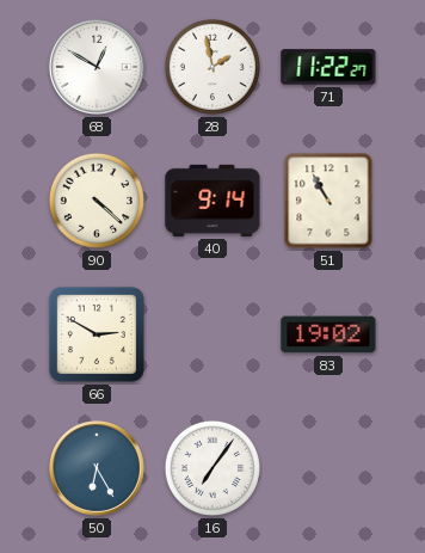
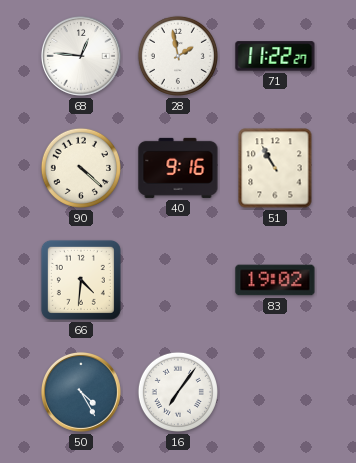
68: 12:50 -> 12:46 (81, 56)
40: 9:14 -> 9:16 (178, 168)
66: 2:50 -> 4:31 (81, 280)
50: 6:25 -> 4:25 (81, 392)
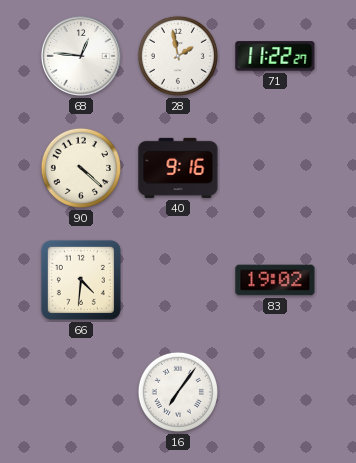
51: 10:55 -> none (275, 168)
50: 4:25 -> none (81, 392)
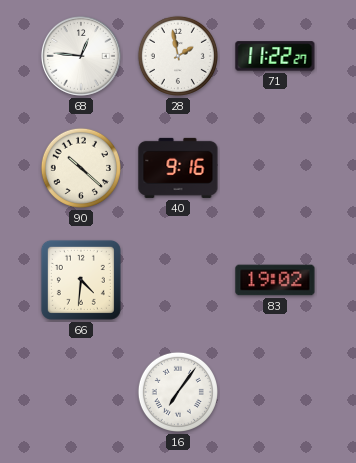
90: 4:22 -> 10:22 (81, 168)
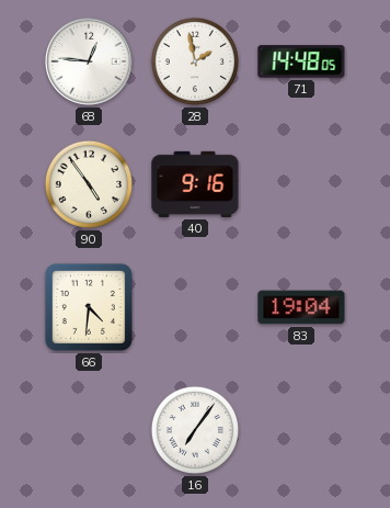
71: 11:22 -> 14:48 (301, 61)
90: 10:22 -> 4:54 (89, 184)
83: 19:02 -> 19:04 (301, 307)
